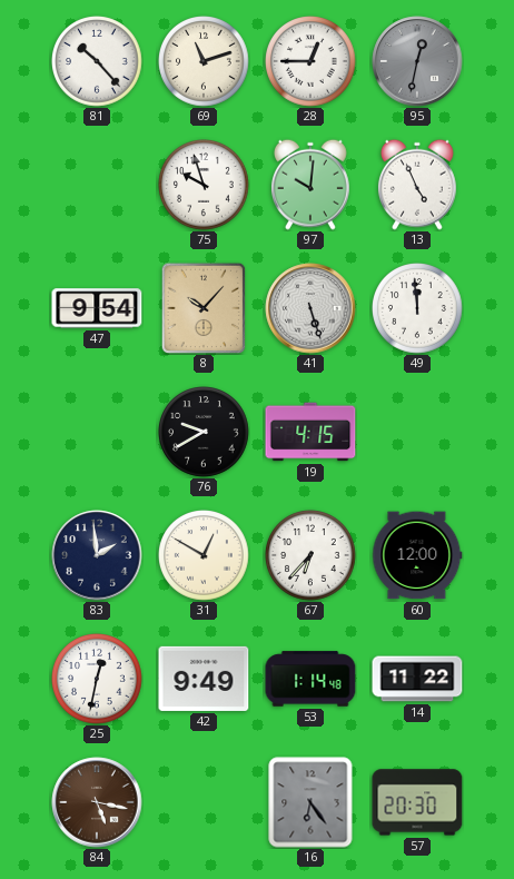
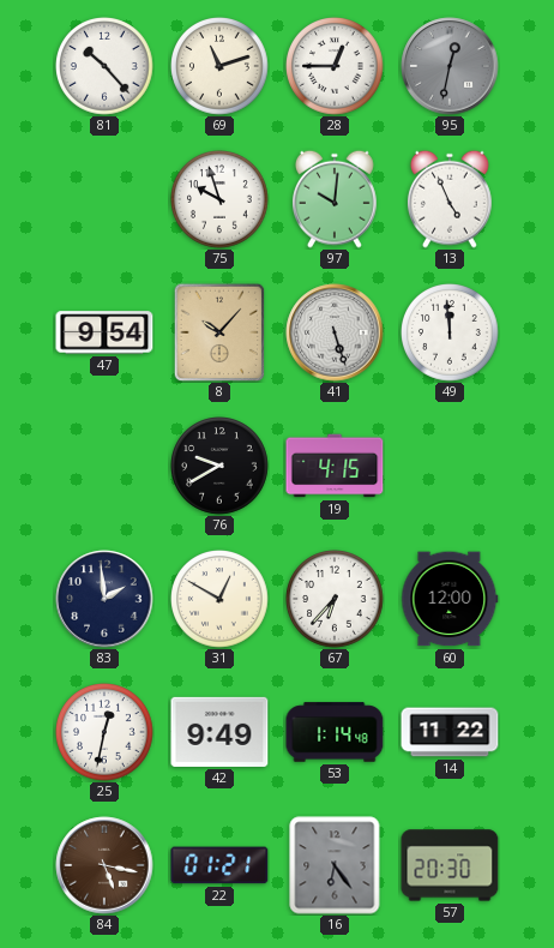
22: none -> 01:21 (219, 865)
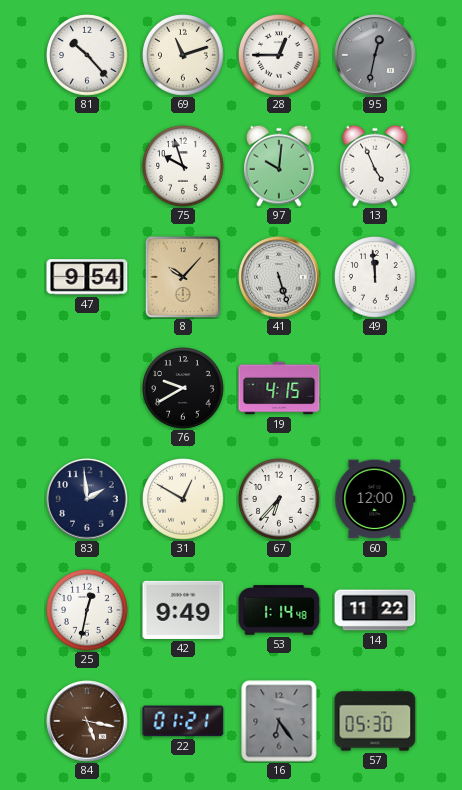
57: 20:30 -> 05:30 (375, 721)
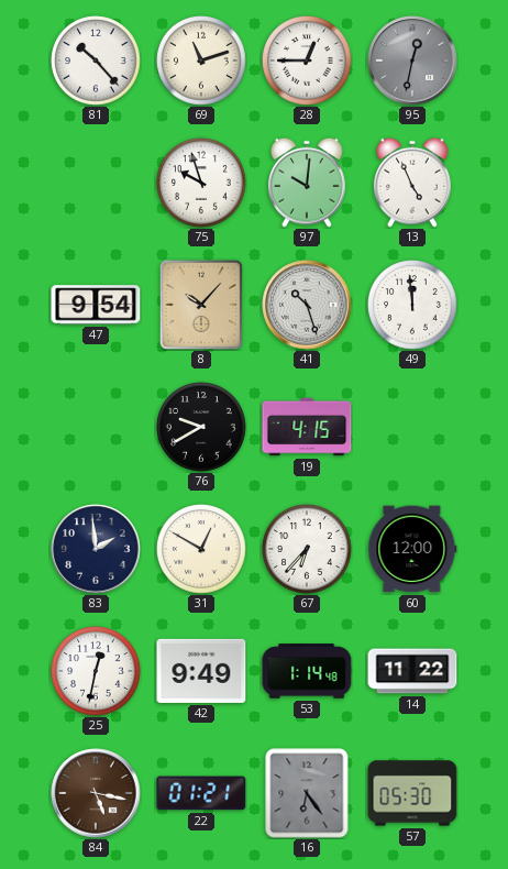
41: 5:27 -> 10:27 (307, 305)
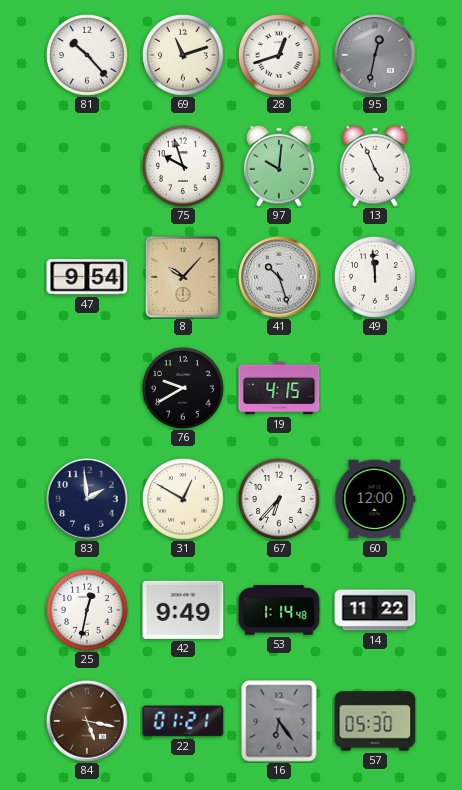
28: 12:45 -> 12:42 (279, 55)
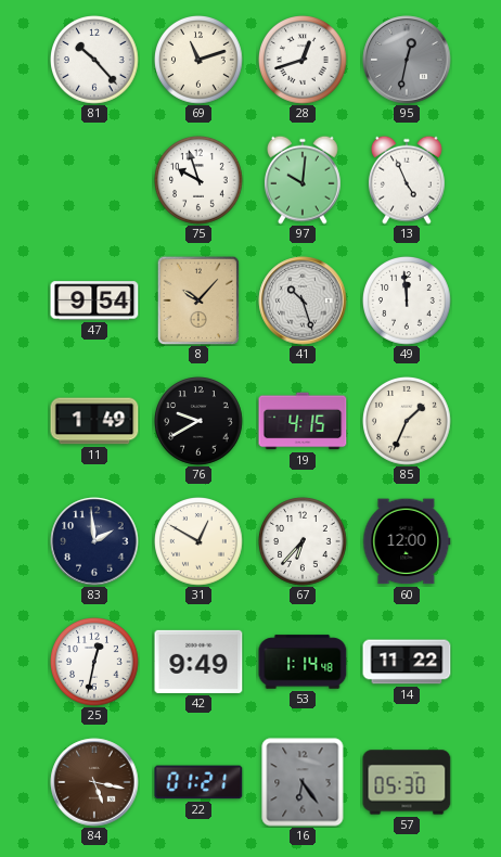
11: none -> 1:49 (94, 421)
85: none -> 1:34 (407, 421)
